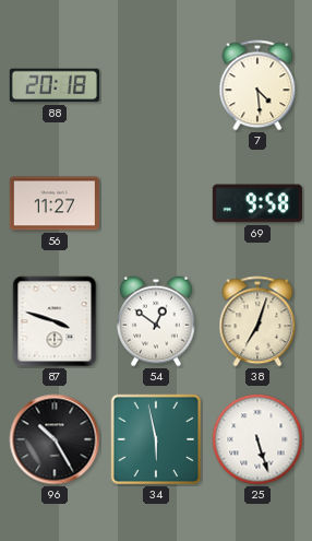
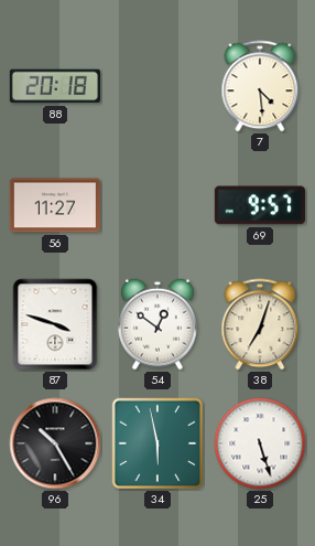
69: 9:58 -> 9:57 (260, 205)
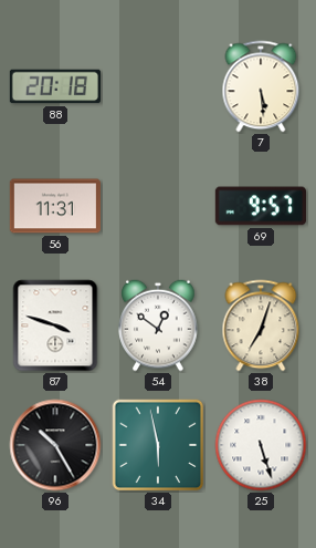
7: 4:29 -> 5:29 (261, 86)
56: 11:27 -> 11:31 (55, 206)
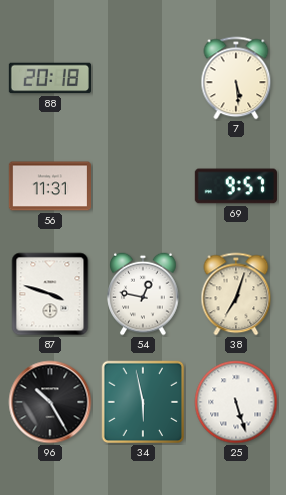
54: 12:51 -> 12:47 (143, 294)
